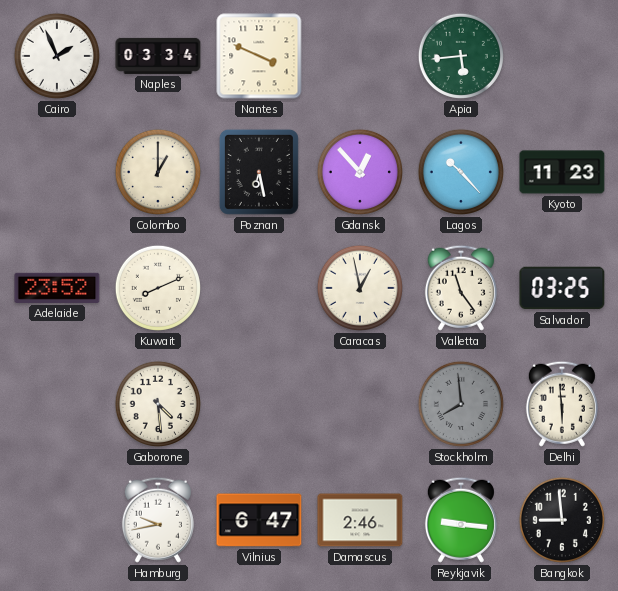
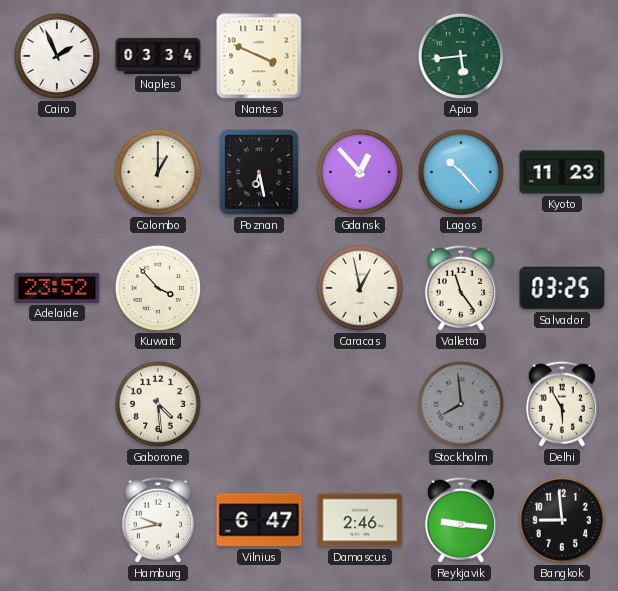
Kuwait: 8:11 -> 3:53 (158, 288)
Delhi: 5:59 -> 5:55 (562, 404)
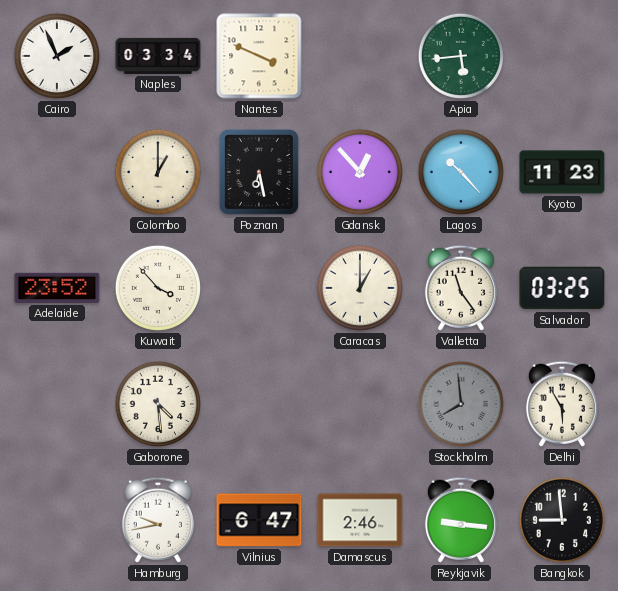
Caracas: 12:58 -> 1:00 (360, 288)
